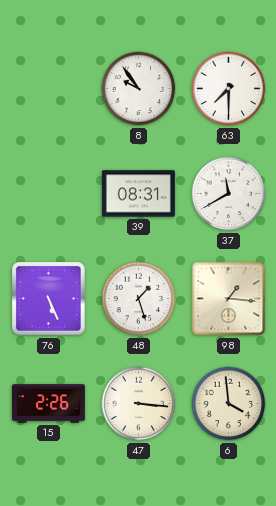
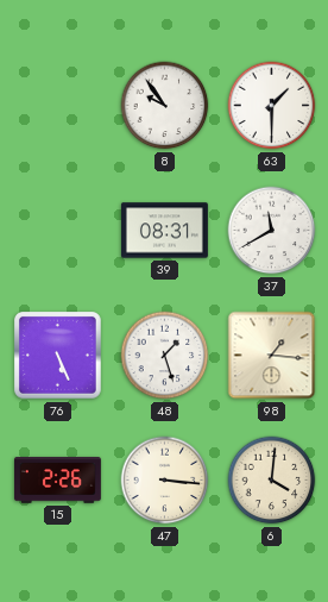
63: 7:30 -> 1:30 (272, 106)
6: 3:59 -> 4:01 (272, 481)
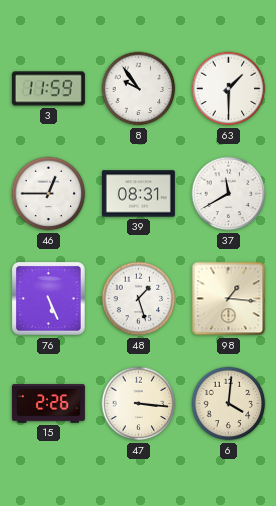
3: none -> 11:59 (48, 89)
46: none -> 12:45 (49, 194)
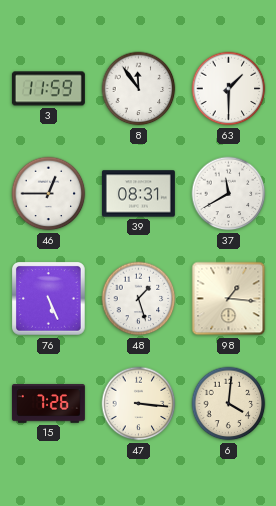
8: 9:54 -> 11:54 (139, 89)
15: 2:26 -> 7:26 (48, 404)
